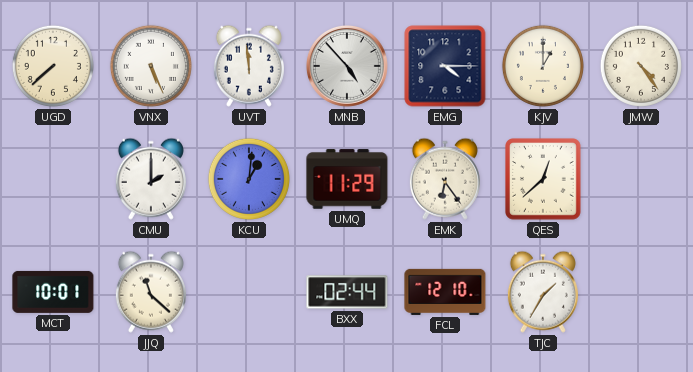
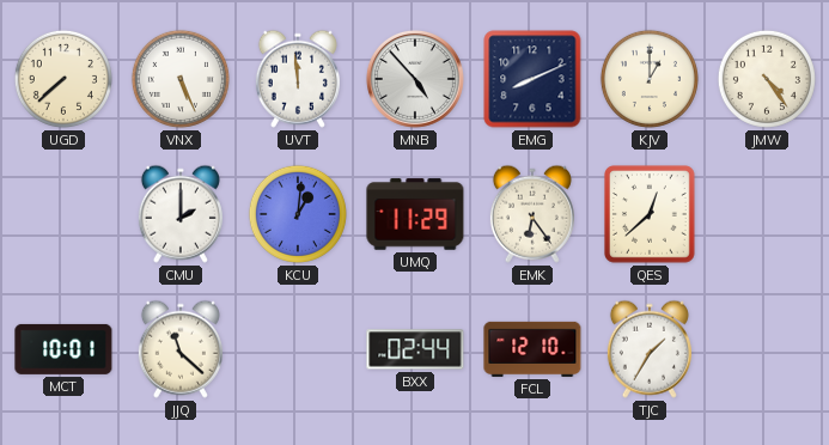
EMG: 4:15 -> 8:11 (532, 79)
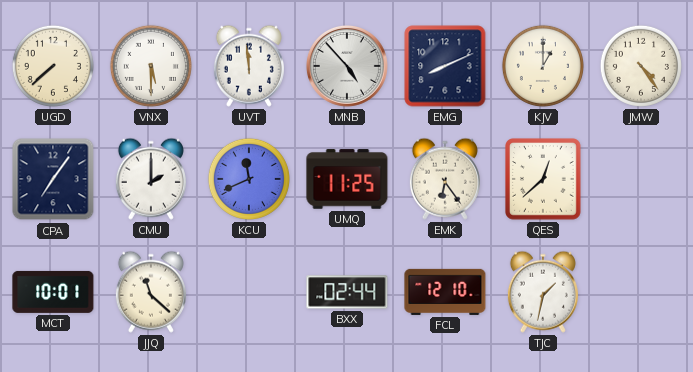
VNX: 5:26 -> 5:30 (151, 66)
CPA: none -> 7:06 (53, 179)
KCU: 1:01 -> 11:41 (249, 179)
UMQ: 11:29 -> 11:25 (347, 179)
TJC: 1:35 -> 1:32 (543, 292)
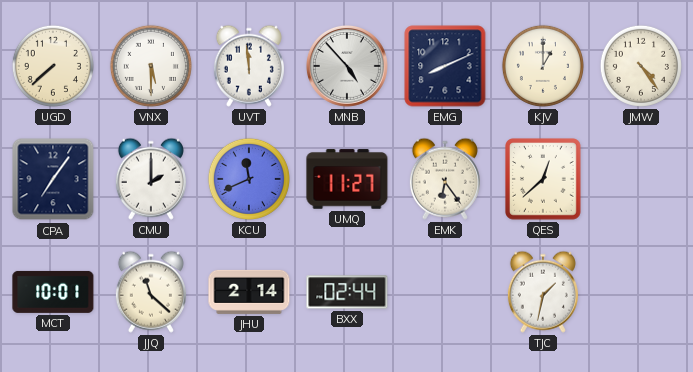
UMQ: 11:25 -> 11:27 (347, 179)
JHU: none -> 2:14 (249, 292)
FCL: 12:10 -> none (445, 292)
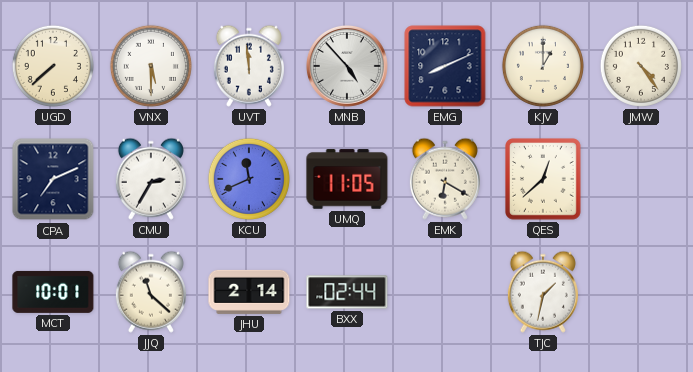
CPA: 7:06 -> 7:11 (53, 179)
CMU: 2:00 -> 2:35 (151, 179)
UMQ: 11:27 -> 11:05 (347, 179)
EMK: 6:24 -> 6:20 (445, 179)
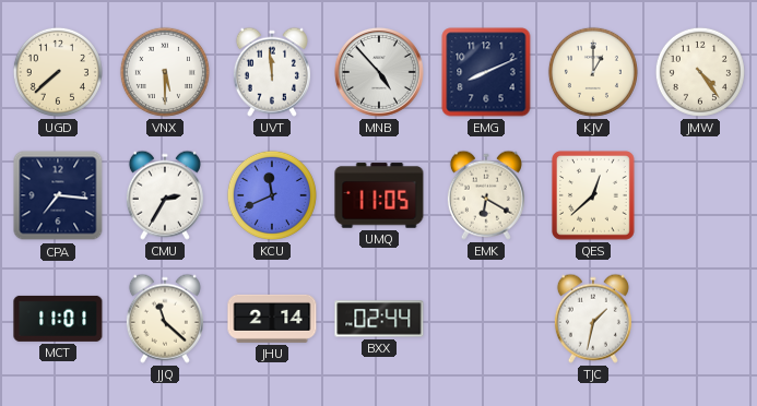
CPA: 7:11 -> 7:16 (58, 195)
MCT: 10:01 -> 11:01 (58, 319)
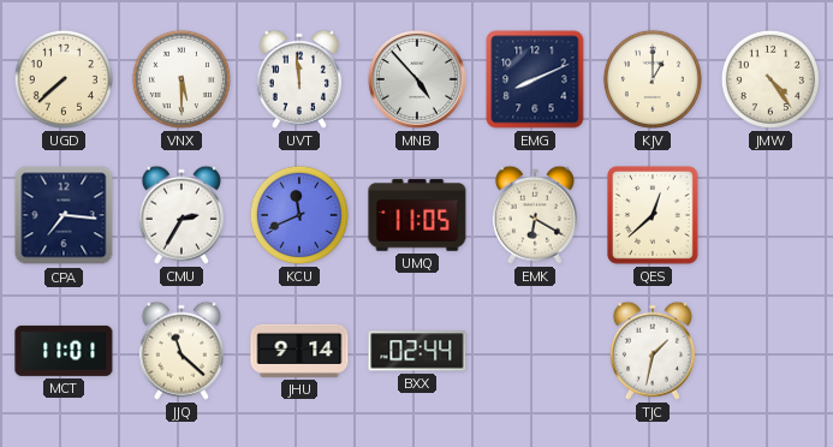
JHU: 2:14 -> 9:14 (299, 351)
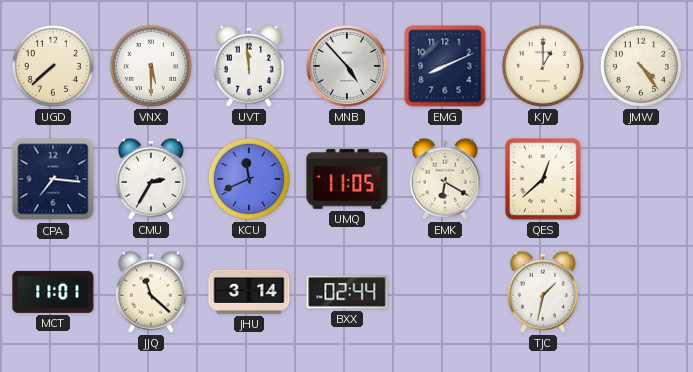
JHU: 9:14 -> 3:14 (249, 292)
